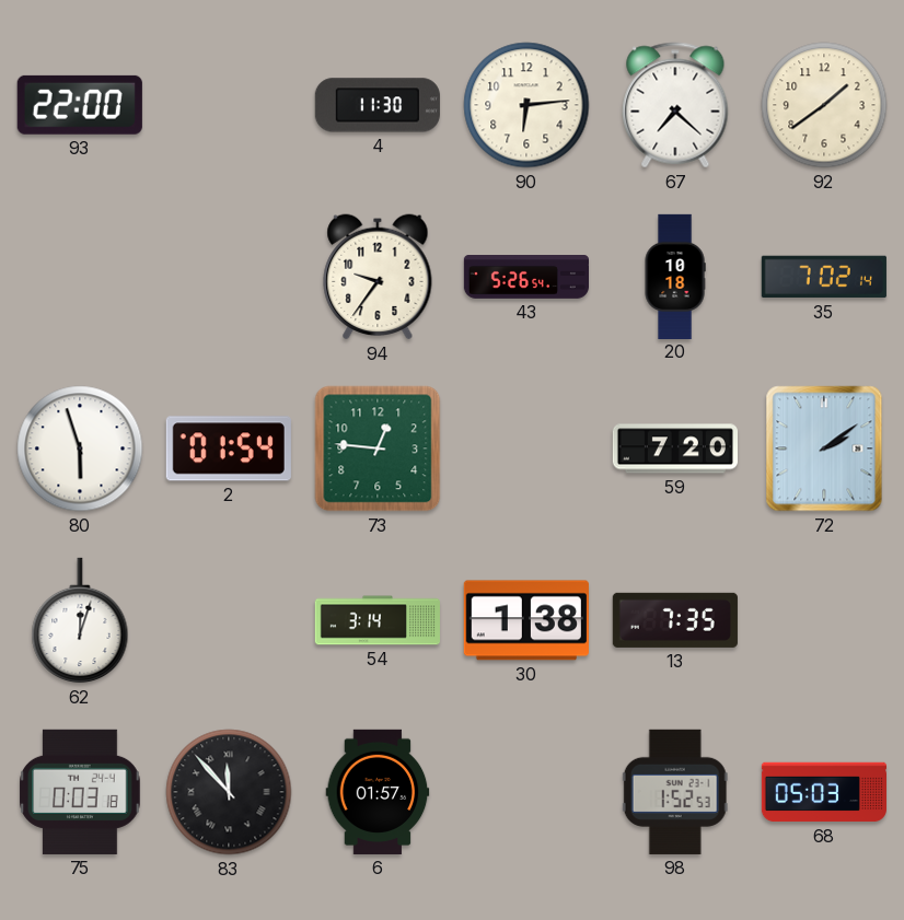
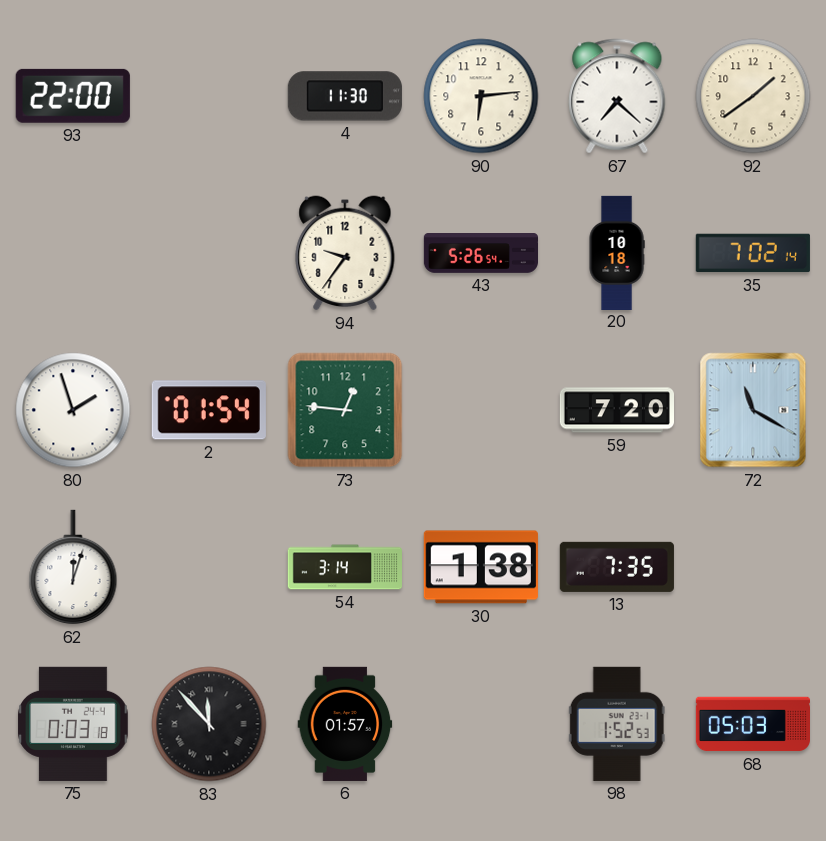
80: 5:57 -> 1:57 (73, 410)
72: 2:09 -> 11:20 (753, 410)
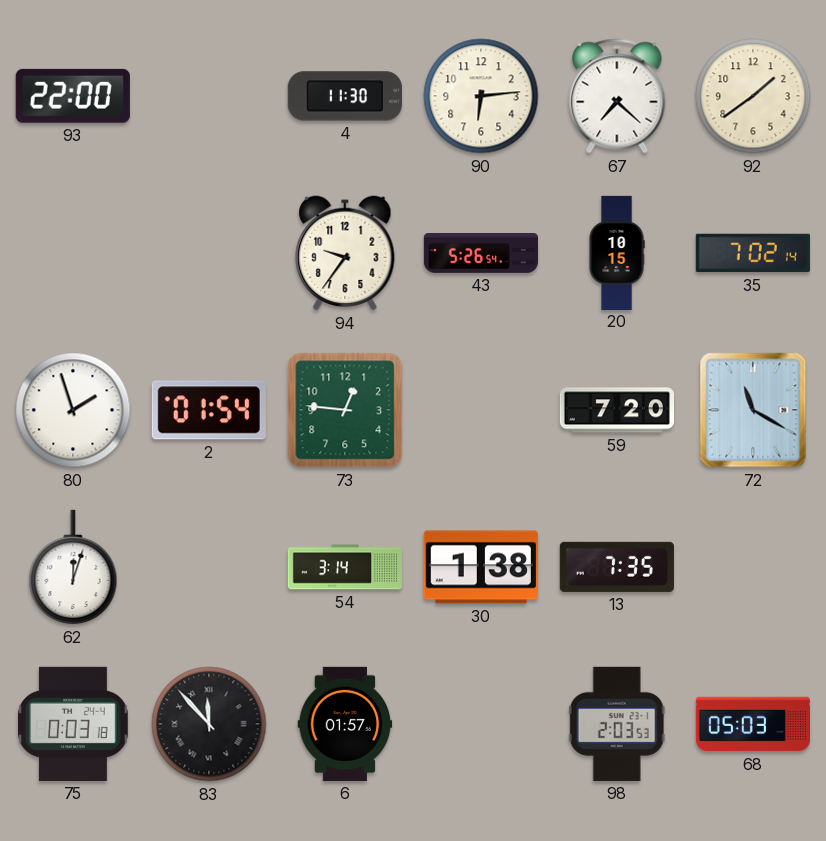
20: 10:18 -> 10:15 (617, 252)
98: 1:52 -> 2:03 (617, 724)
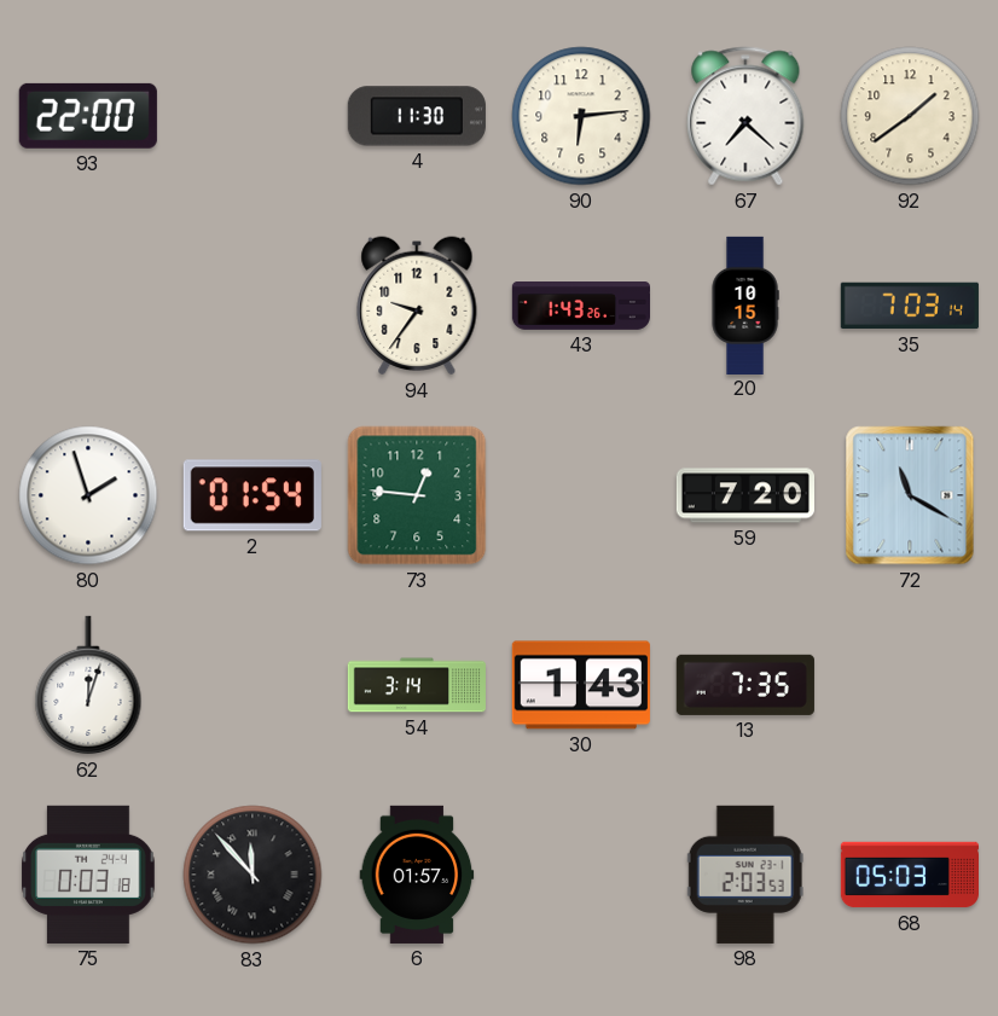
43: 5:26 -> 1:43 (580, 307)
35: 7:02 -> 7:03 (910, 306)
30: 1:38 -> 1:43 (581, 685)
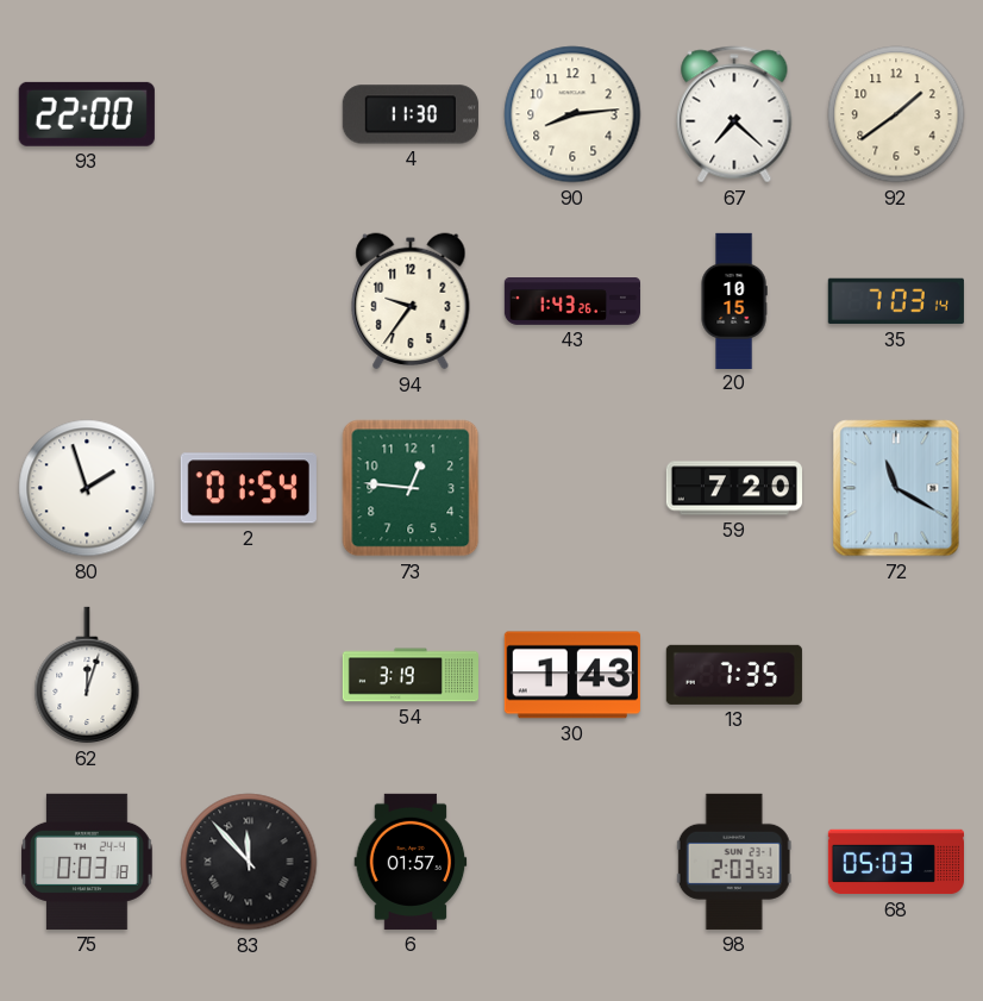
90: 6:14 -> 8:14 (572, 114)
54: 3:14 -> 3:19 (411, 675)
